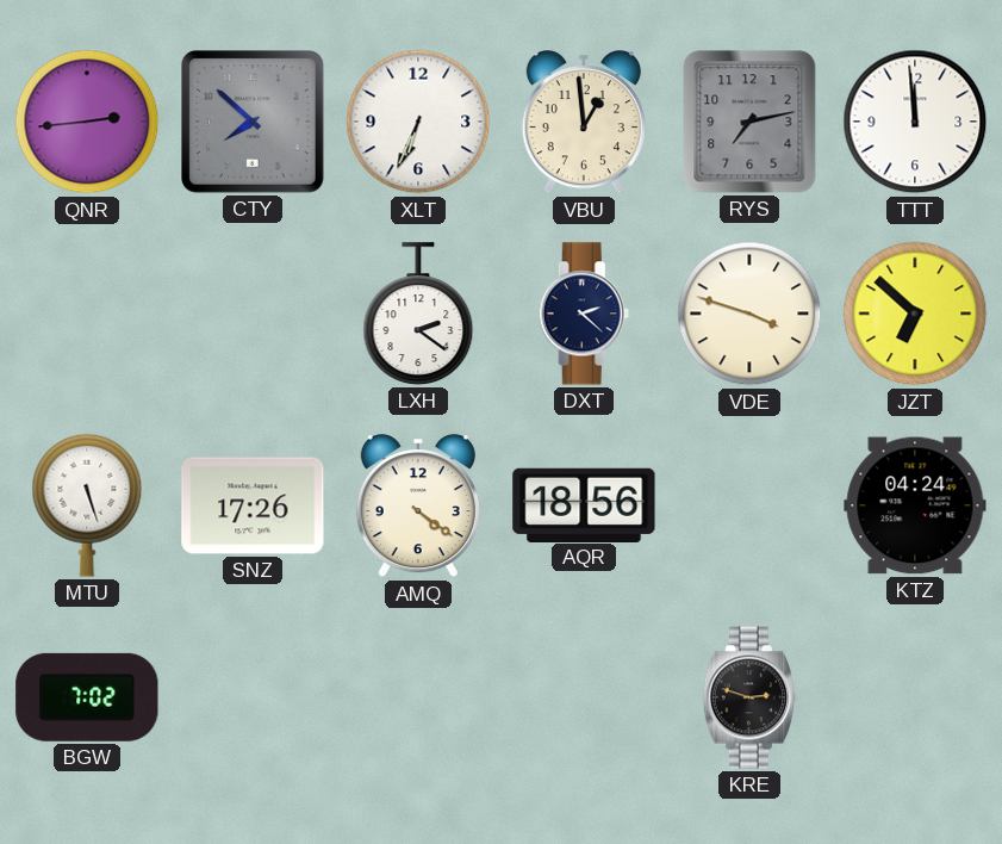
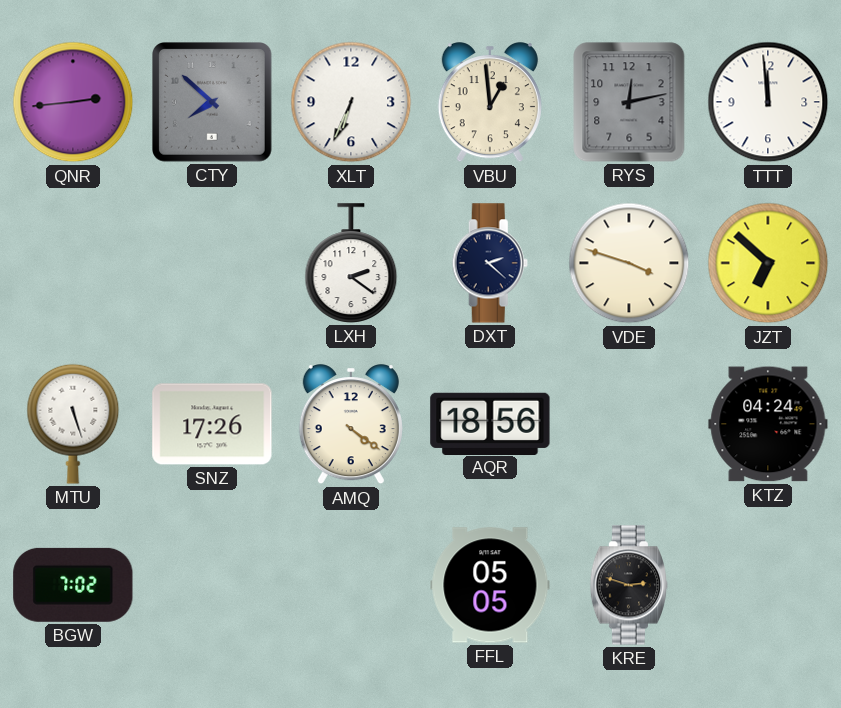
RYS: 7:13 -> 12:13 (629, 102)
FFL: none -> 05:05 (490, 585)
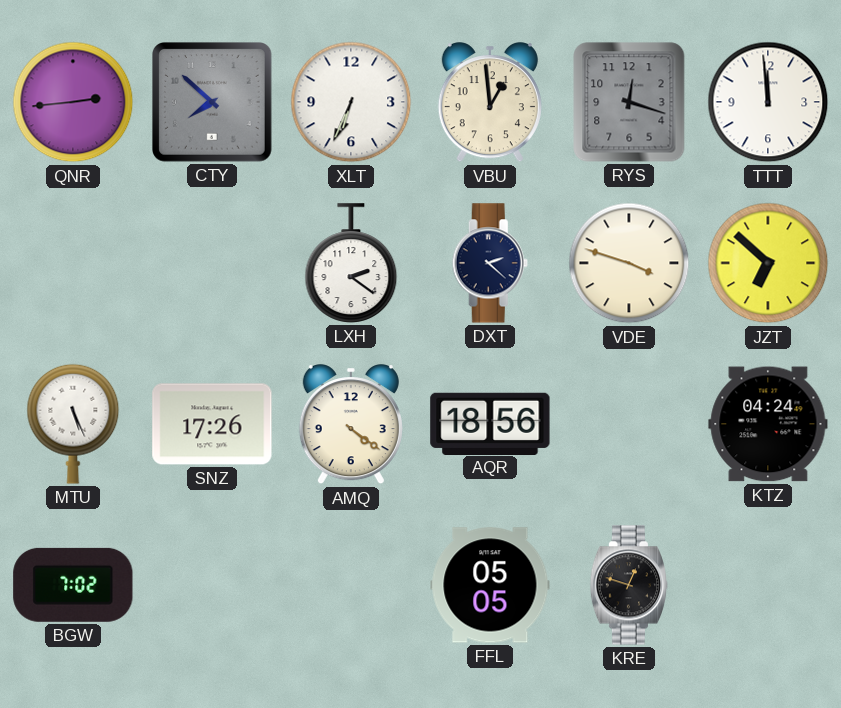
RYS: 12:13 -> 12:18 (629, 102)
MTU: 5:27 -> 5:26 (73, 424)
KRE: 2:48 -> 12:48 (629, 585)
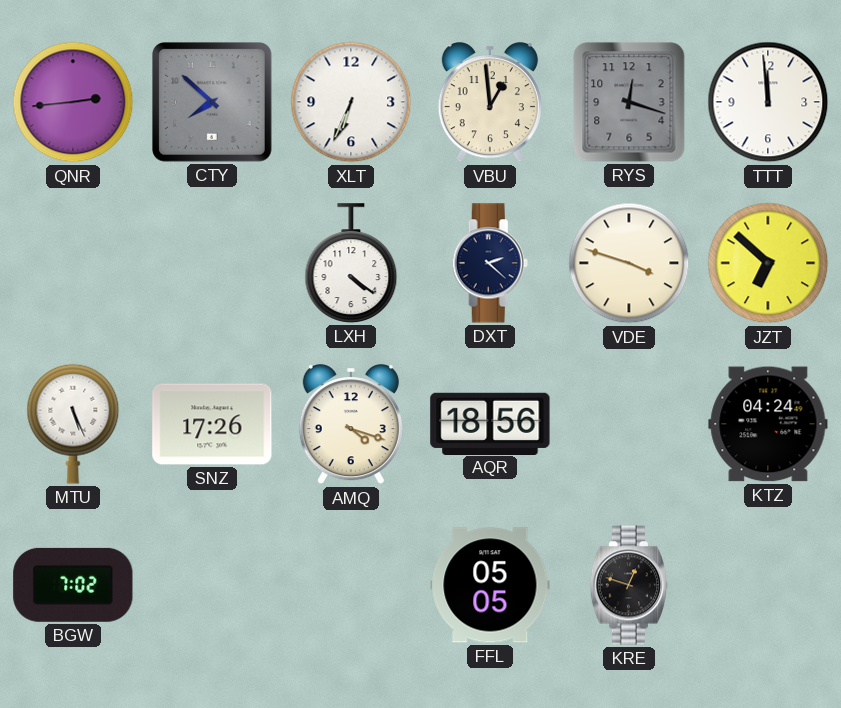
LXH: 2:21 -> 4:21 (351, 263)
AMQ: 4:21 -> 4:18 (351, 425)
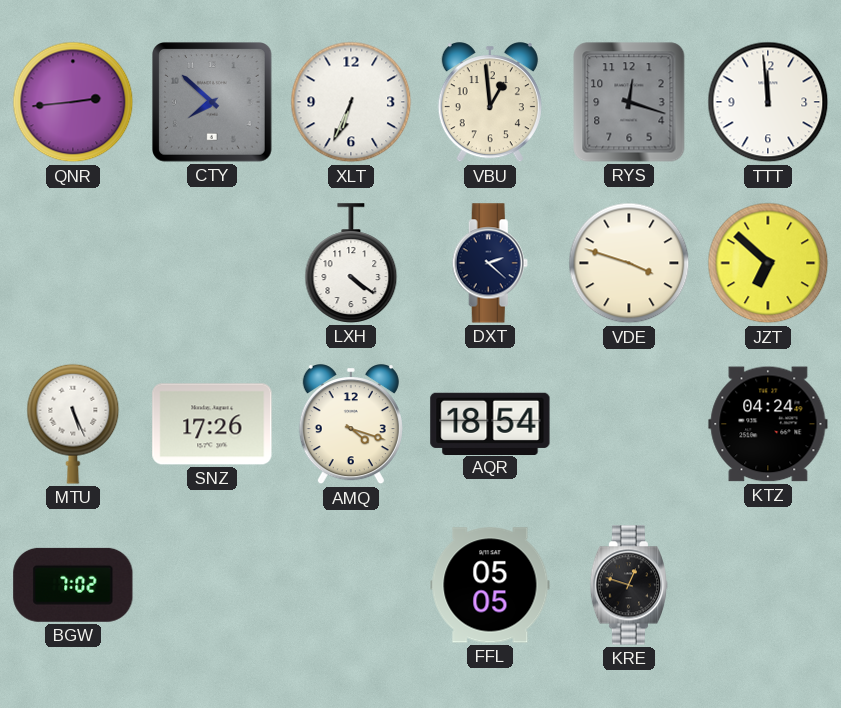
AQR: 18:56 -> 18:54 (490, 423)
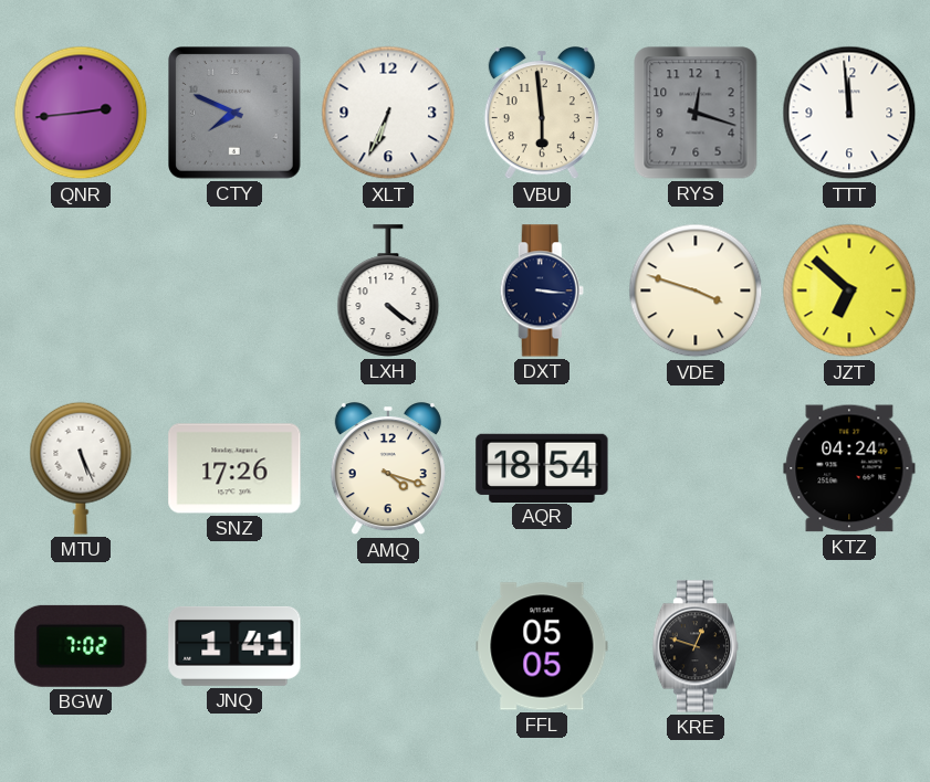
CTY: 7:52 -> 7:49 (236, 114)
VBU: 12:59 -> 5:59 (542, 114)
DXT: 2:22 -> 3:16 (542, 290)
JNQ: none -> 1:41 (234, 646)
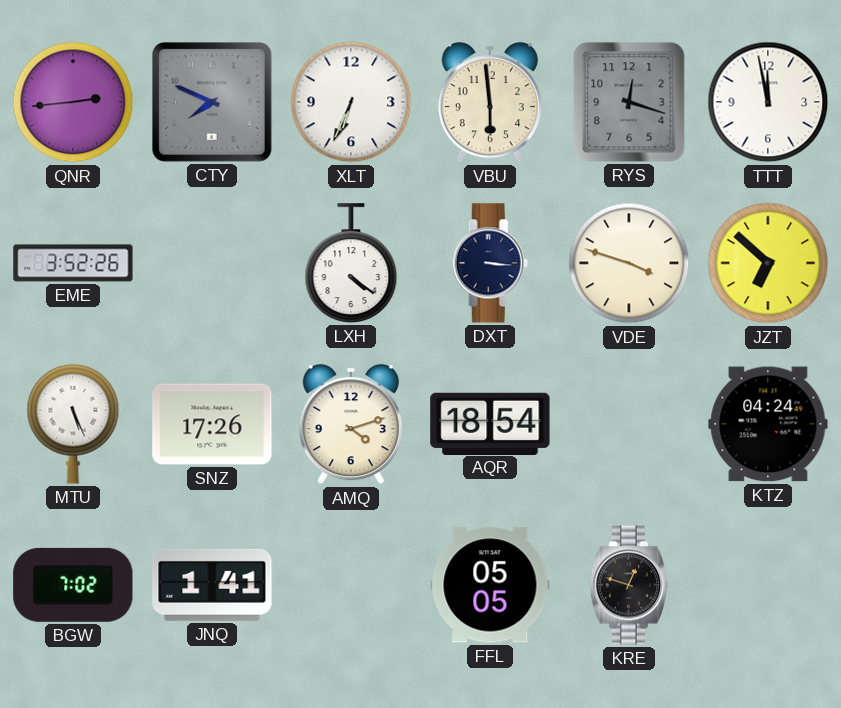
TTT: 11:59 -> 11:58 (768, 102)
EME: none -> 3:52 (73, 263)
AMQ: 4:18 -> 4:12 (351, 425)
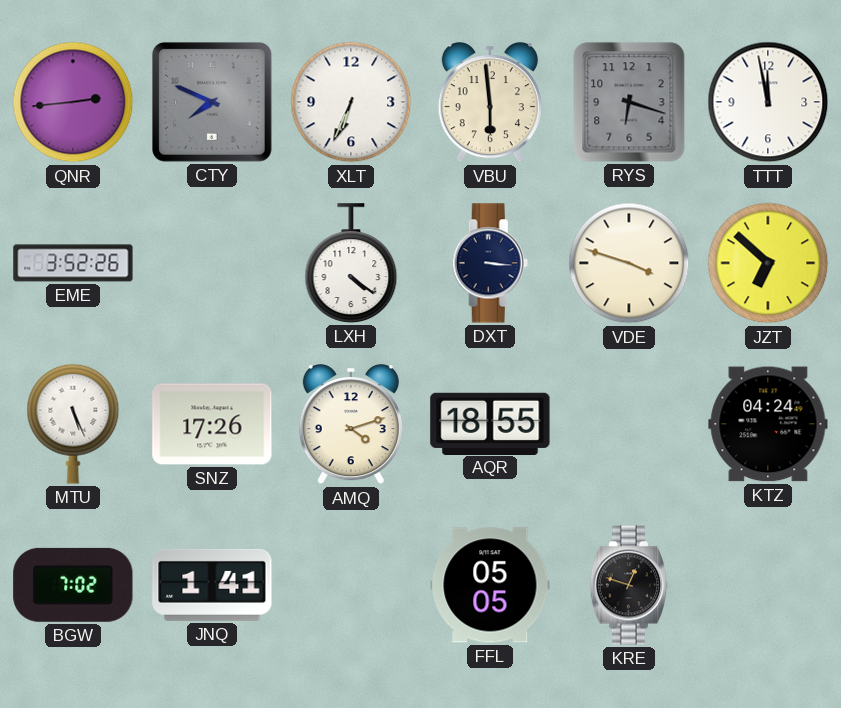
RYS: 12:18 -> 6:18 (629, 102)
AQR: 18:54 -> 18:55 (490, 423)
